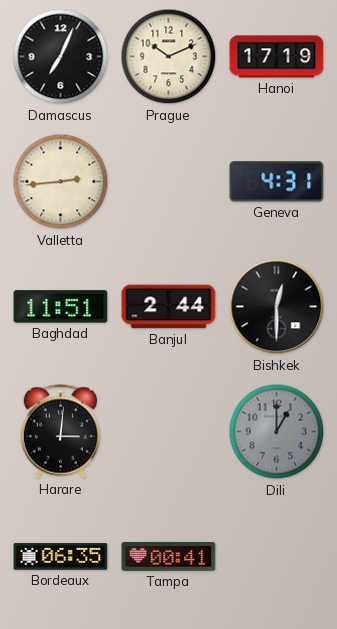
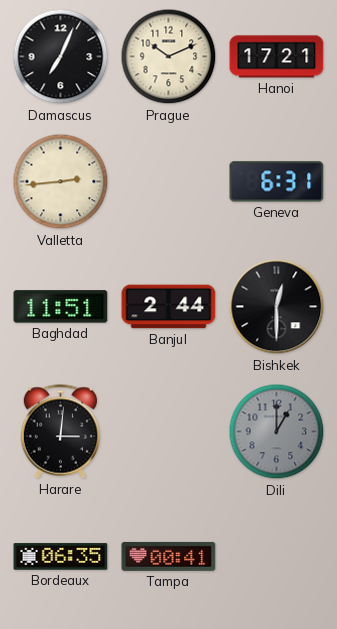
Hanoi: 17:19 -> 17:21 (277, 57)
Geneva: 4:31 -> 6:31 (277, 182)
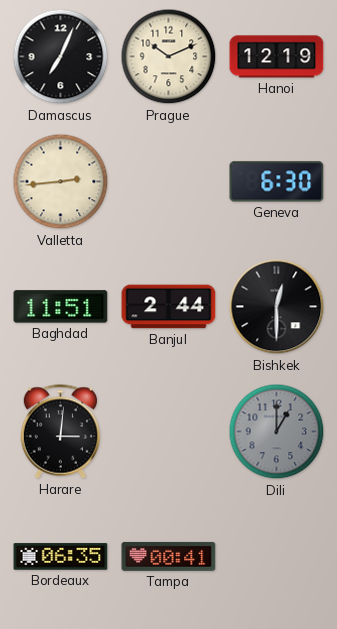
Hanoi: 17:21 -> 12:19 (277, 57)
Geneva: 6:31 -> 6:30 (277, 182)
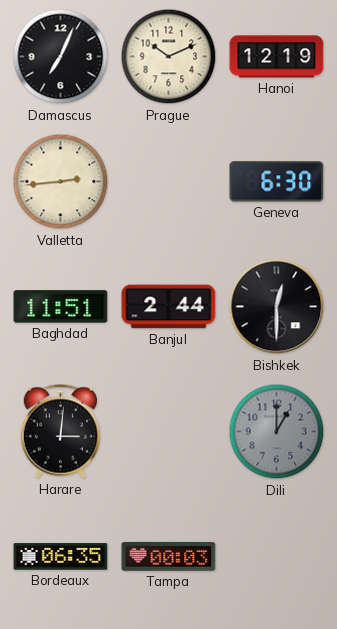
Tampa: 00:41 -> 00:03 (169, 556)
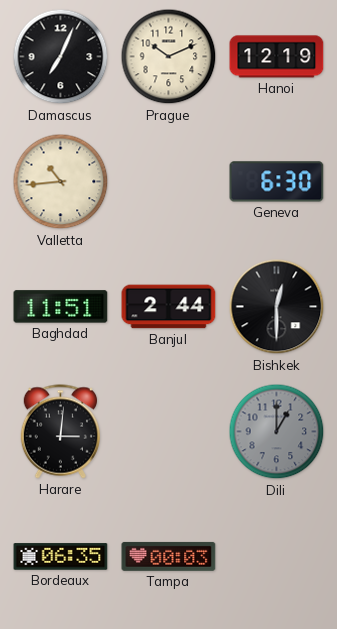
Valletta: 2:44 -> 10:44 (61, 182)
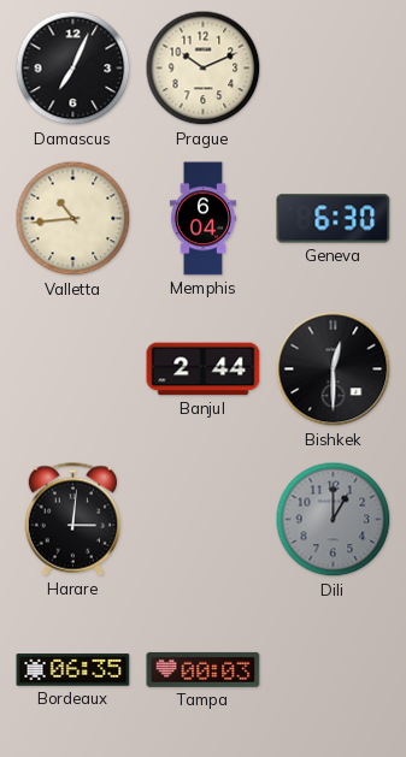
Hanoi: 12:19 -> none (277, 57)
Memphis: none -> 6:04 (202, 219)
Baghdad: 11:51 -> none (61, 307)
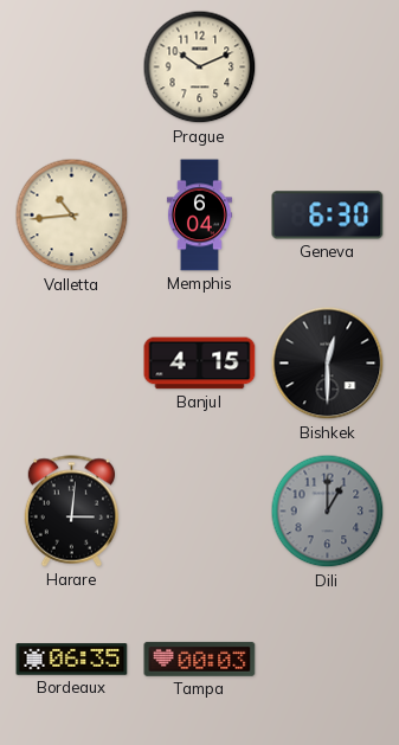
Damascus: 7:04 -> none (73, 69)
Banjul: 2:44 -> 4:15 (200, 364)
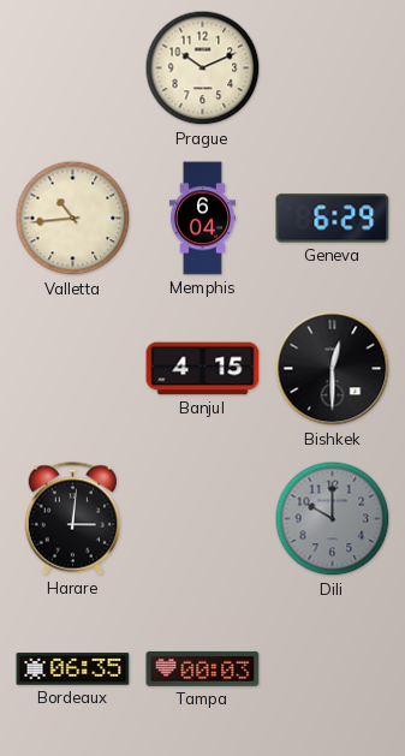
Geneva: 6:30 -> 6:29 (333, 219)
Dili: 1:00 -> 10:00 (333, 519)
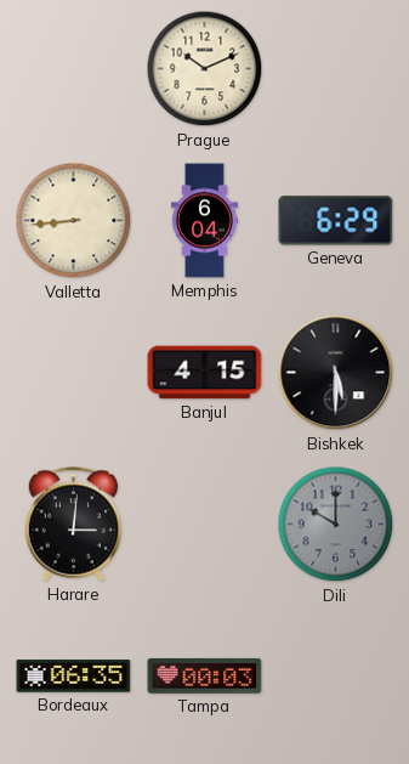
Valletta: 10:44 -> 8:44 (74, 221)
Bishkek: 12:30 -> 5:30 (336, 373)
